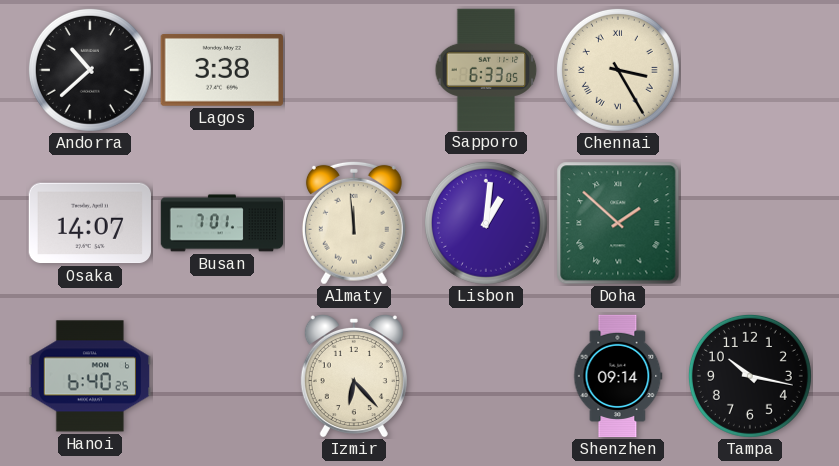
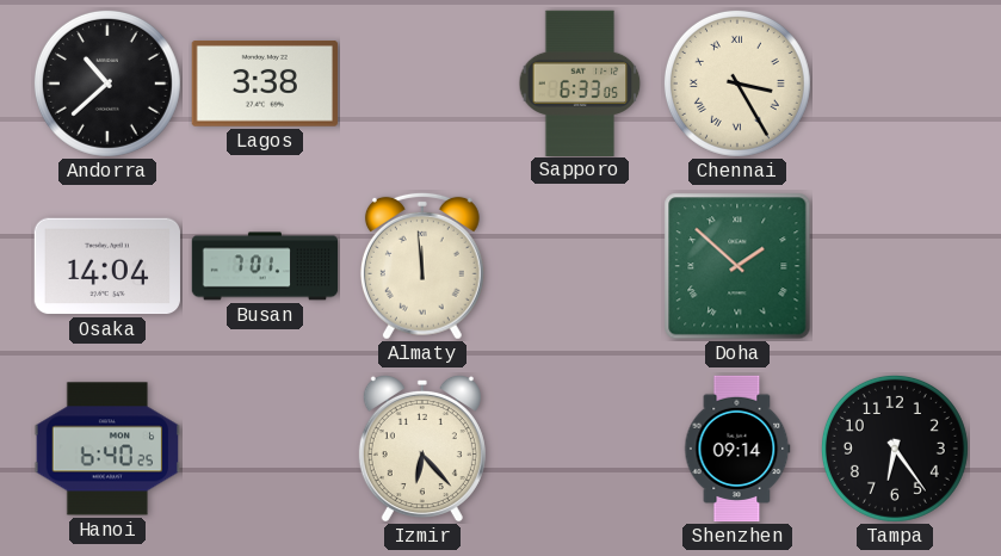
Osaka: 14:07 -> 14:04 (107, 266)
Lisbon: 1:01 -> none (486, 223)
Tampa: 10:17 -> 6:24 (895, 449)
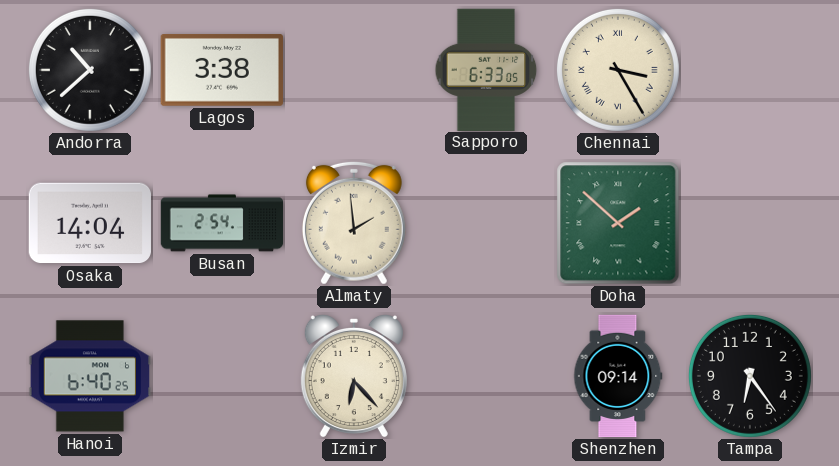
Busan: 7:01 -> 2:54 (222, 223)
Almaty: 11:59 -> 1:59 (354, 223)
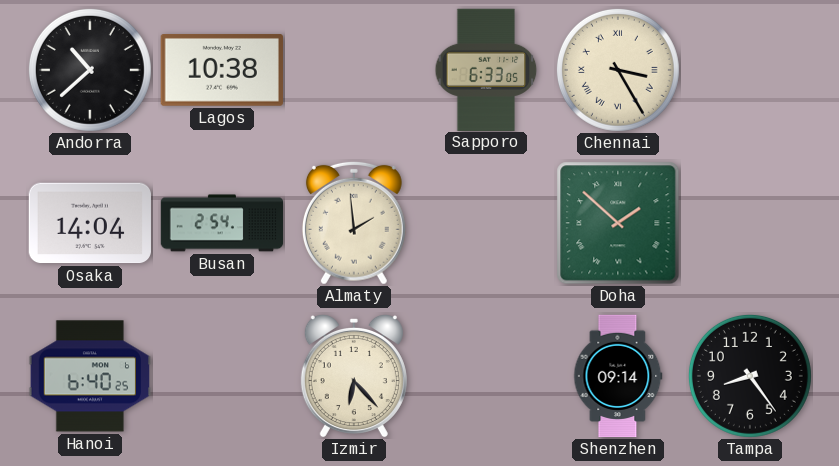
Lagos: 3:38 -> 10:38 (222, 71)
Tampa: 6:24 -> 8:24 (750, 376)
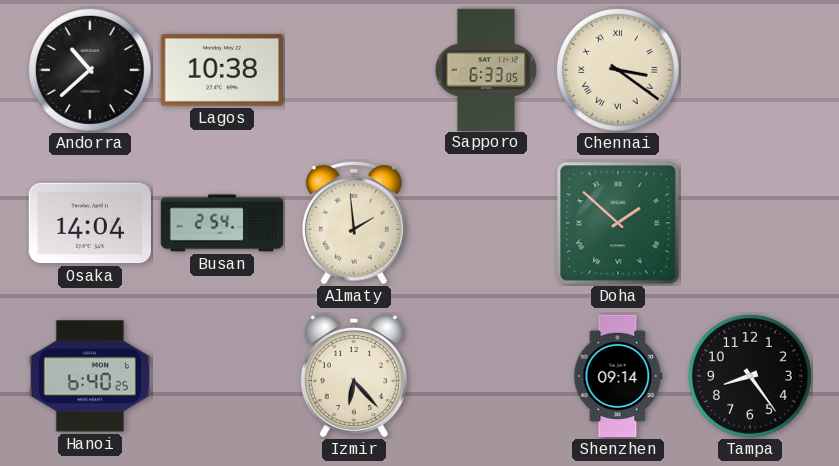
Chennai: 3:25 -> 3:21 (618, 70)
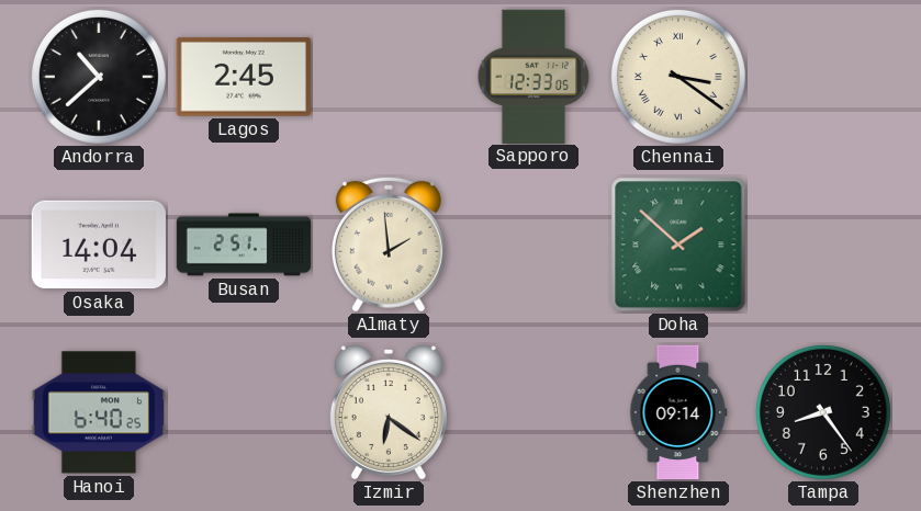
Lagos: 10:38 -> 2:45 (244, 78)
Sapporo: 6:33 -> 12:33 (533, 76)
Busan: 2:54 -> 2:51 (244, 245)
Izmir: 6:23 -> 6:21 (389, 412)
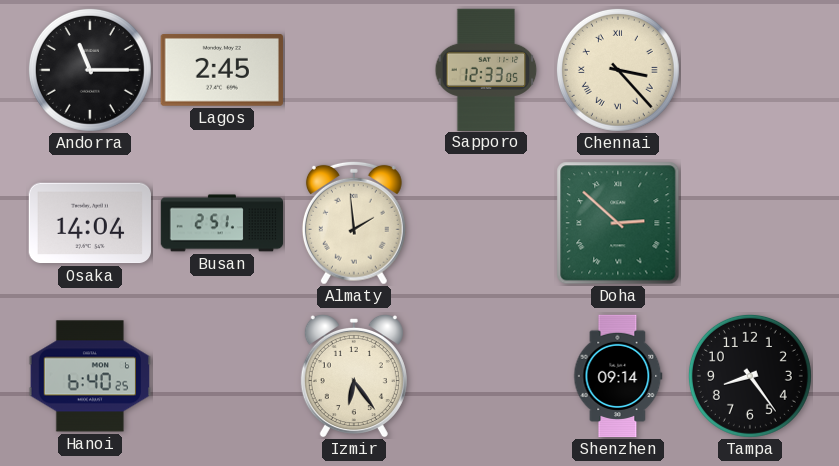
Andorra: 10:38 -> 11:15 (90, 70)
Chennai: 3:21 -> 3:23 (618, 70)
Doha: 1:52 -> 2:52 (618, 223)
Izmir: 6:21 -> 6:24 (354, 376)
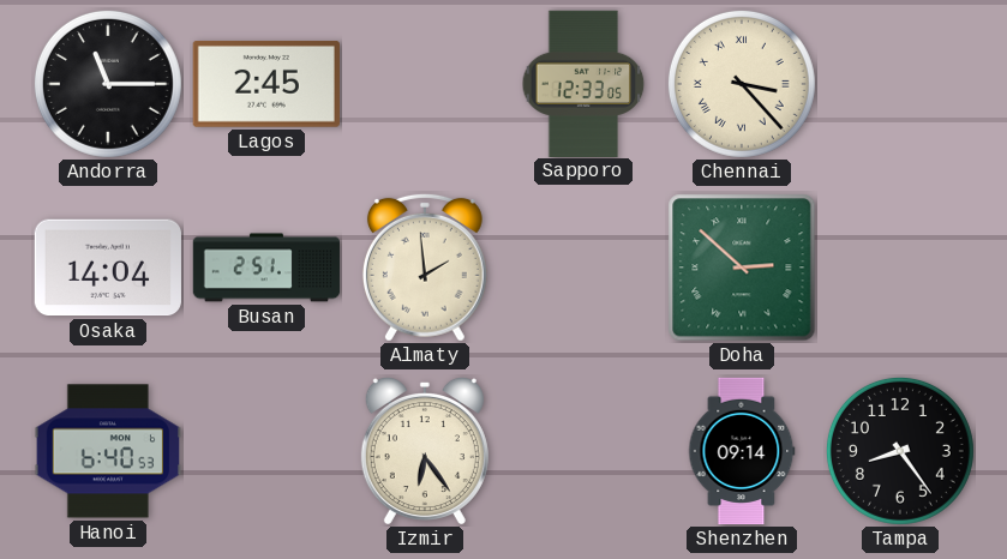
Hanoi: 6:40:25 -> 6:40:53 (107, 451)
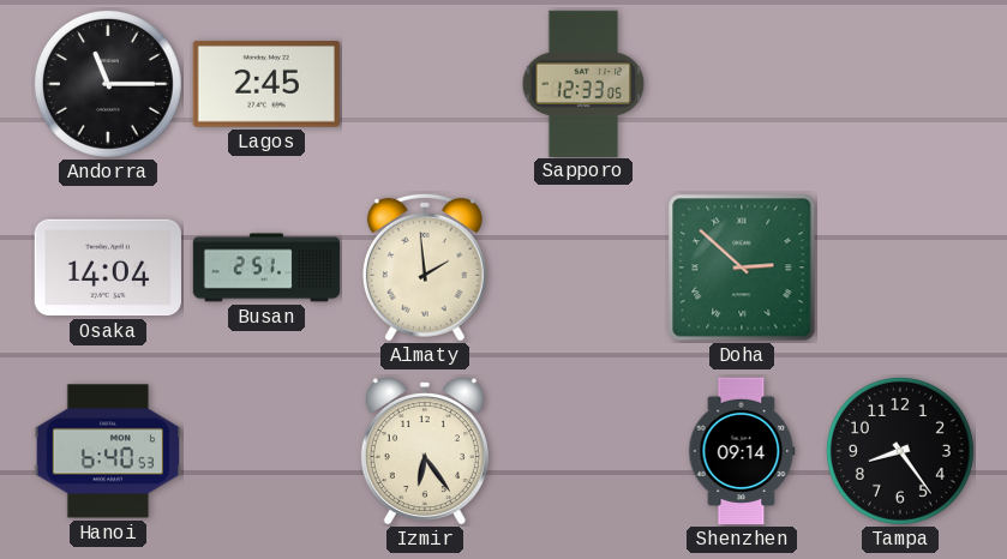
Chennai: 3:23 -> none (742, 84)
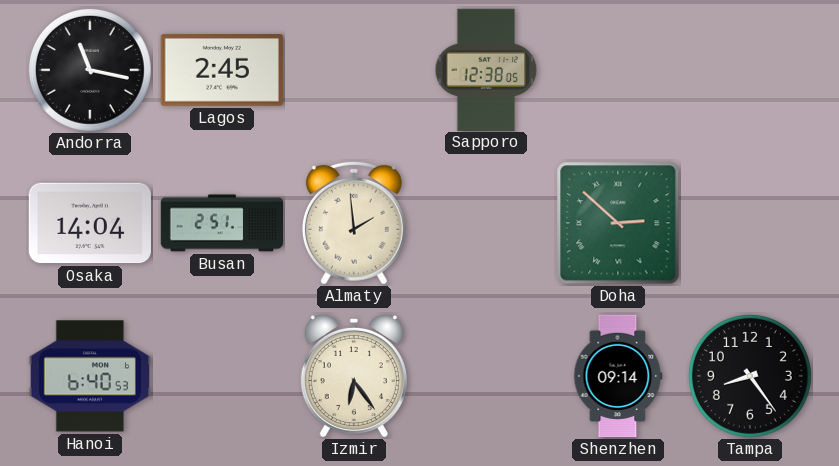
Andorra: 11:15 -> 11:17 (90, 70)
Sapporo: 12:33 -> 12:38 (486, 69)
